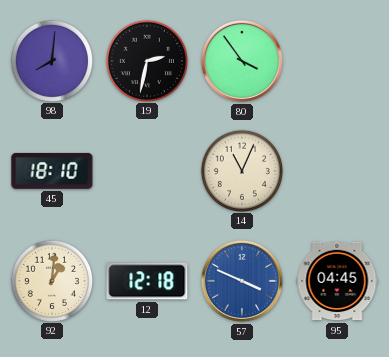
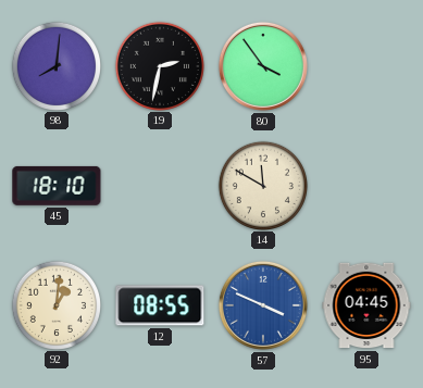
14: 11:04 -> 11:50 (262, 185)
12: 12:18 -> 08:55 (160, 305)
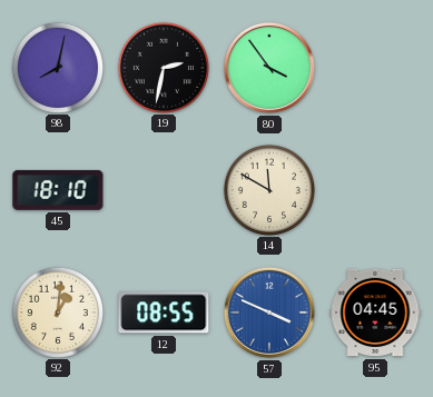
98: 8:01 -> 8:02 (57, 67)
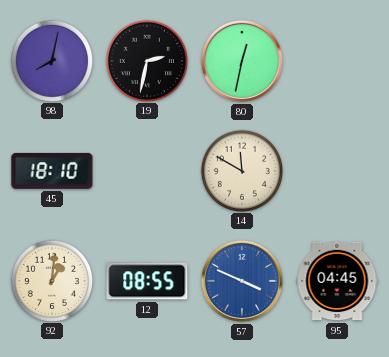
80: 3:54 -> 12:32 (242, 61)
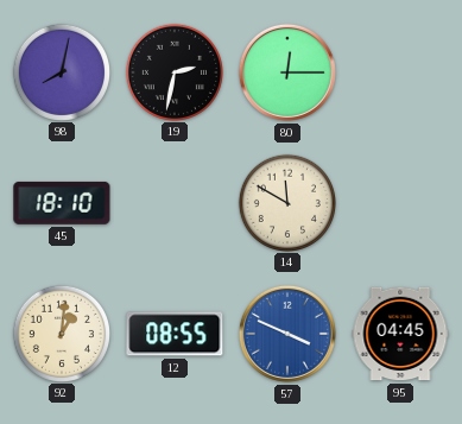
80: 12:32 -> 12:15 (287, 72)
